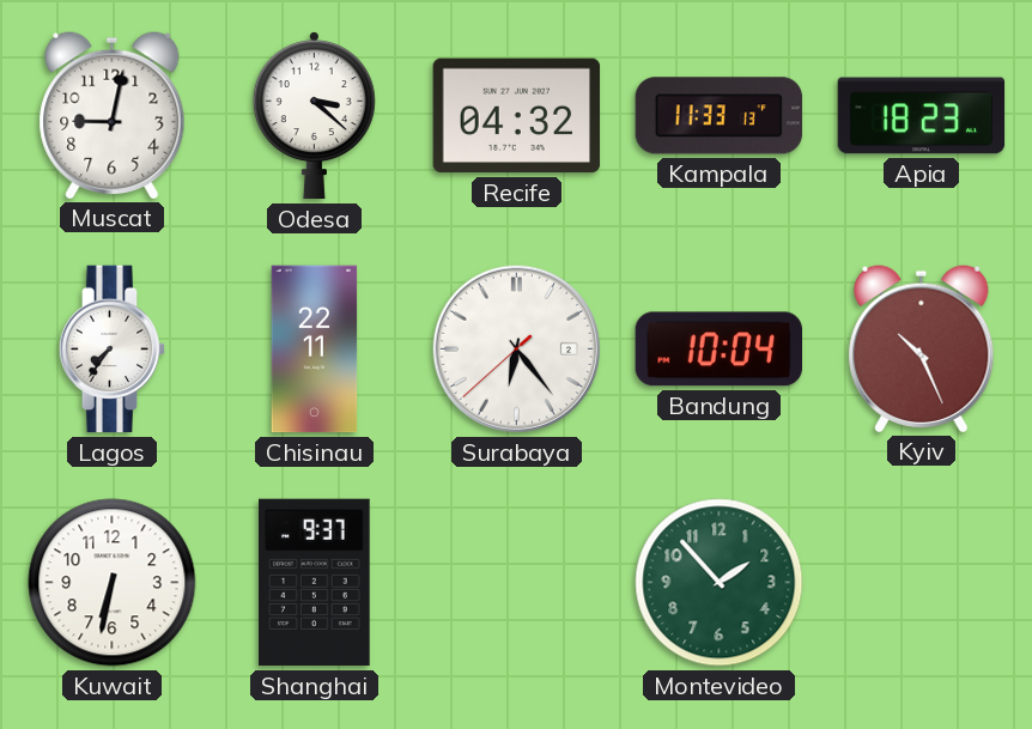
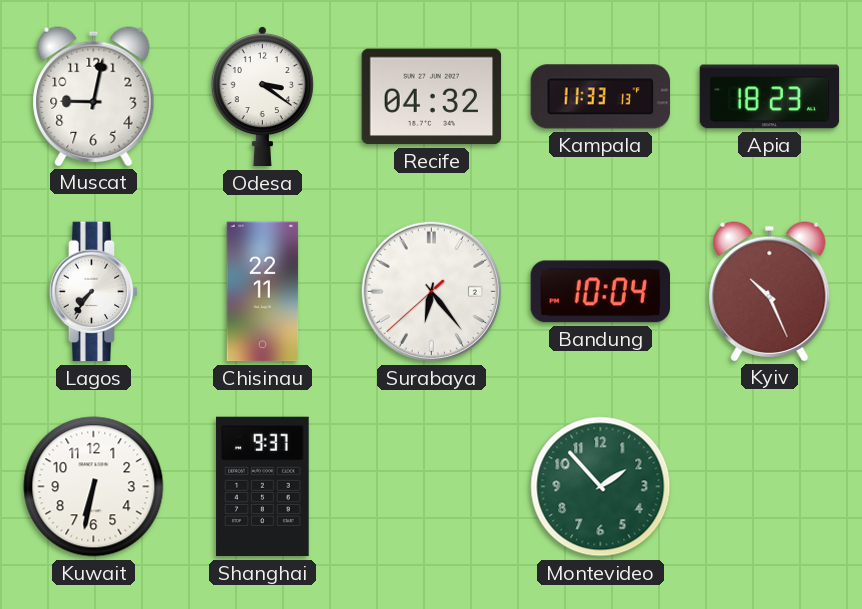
Odesa: 3:22 -> 3:21 (262, 97)
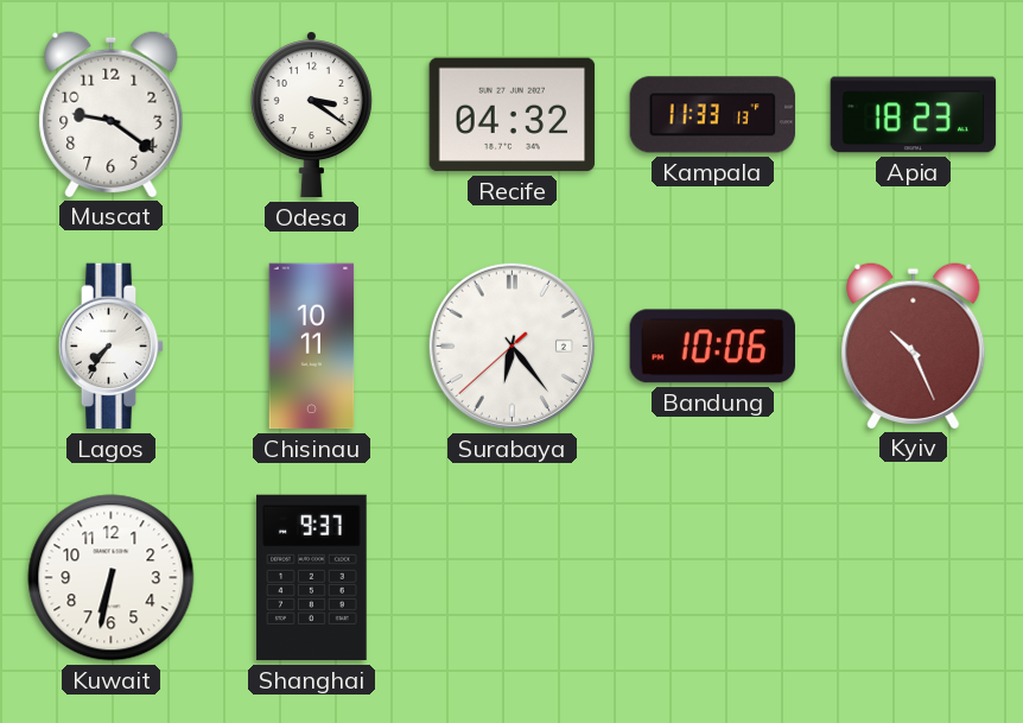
Muscat: 9:02 -> 9:21 (112, 114)
Chisinau: 22:11 -> 10:11 (312, 347)
Bandung: 10:04 -> 10:06 (712, 347)
Montevideo: 1:53 -> none (601, 487)
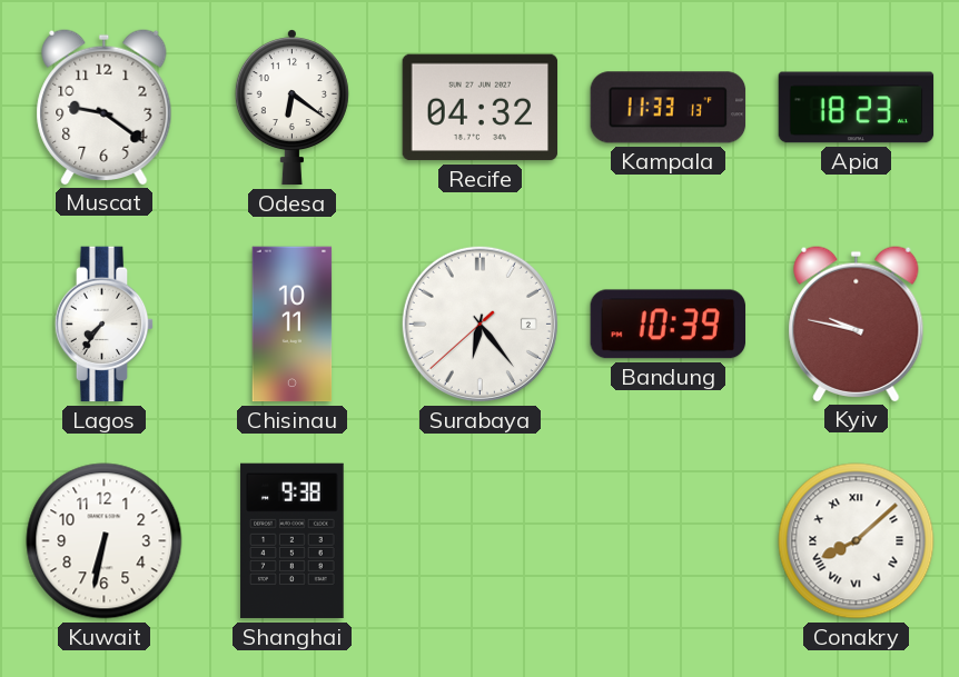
Odesa: 3:21 -> 6:21 (291, 108)
Bandung: 10:06 -> 10:39 (668, 325)
Kyiv: 10:26 -> 9:47 (857, 323)
Shanghai: 9:37 -> 9:38 (293, 541)
Conakry: none -> 8:08 (857, 541)
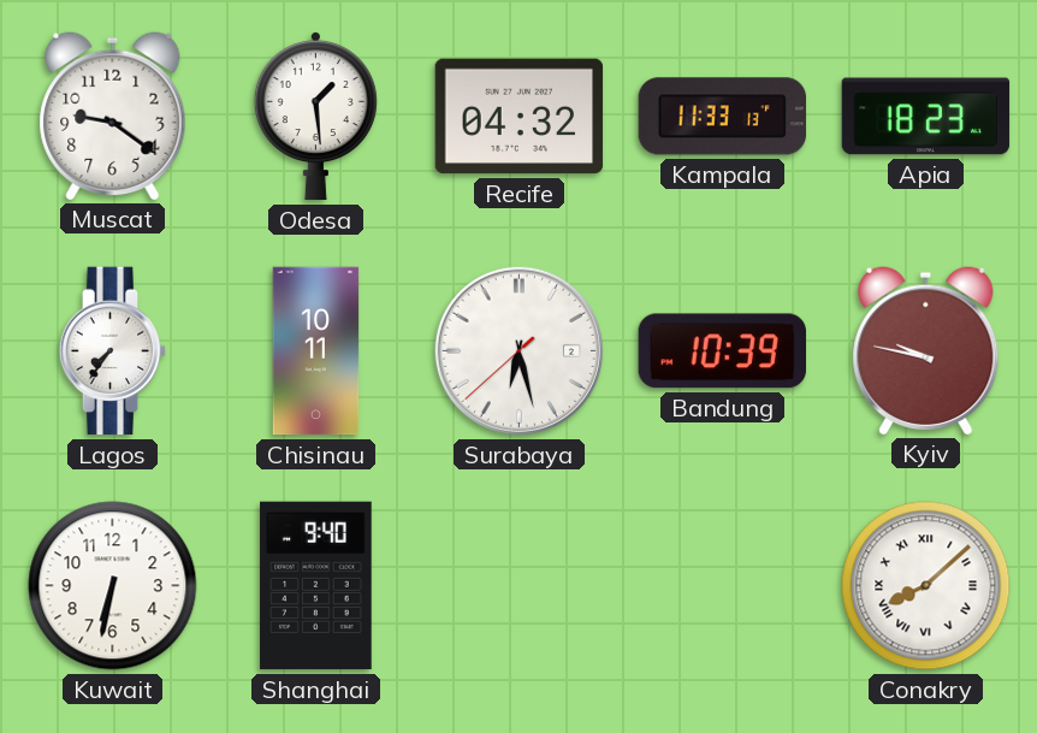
Odesa: 6:21 -> 1:29 (315, 117)
Surabaya: 6:23 -> 6:27 (518, 350)
Shanghai: 9:38 -> 9:40 (316, 586)
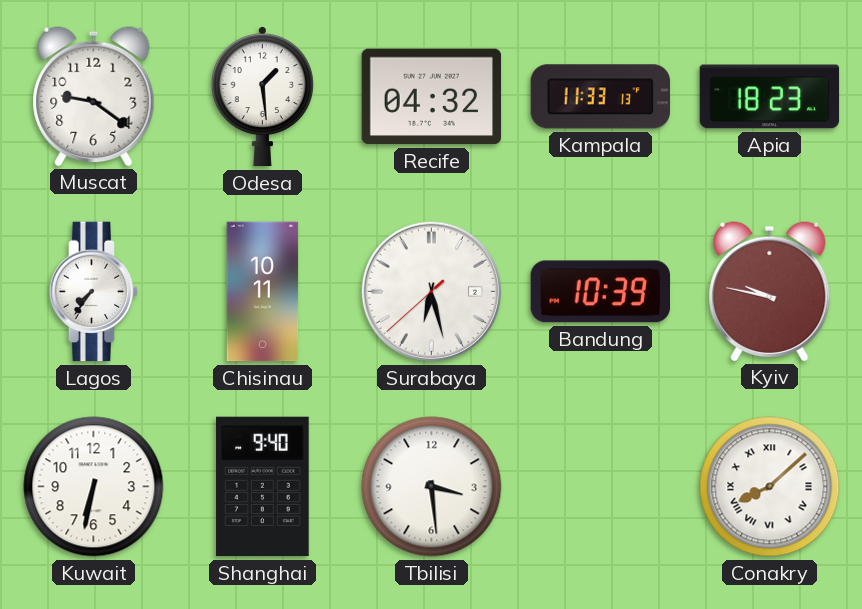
Tbilisi: none -> 3:29 (432, 487)
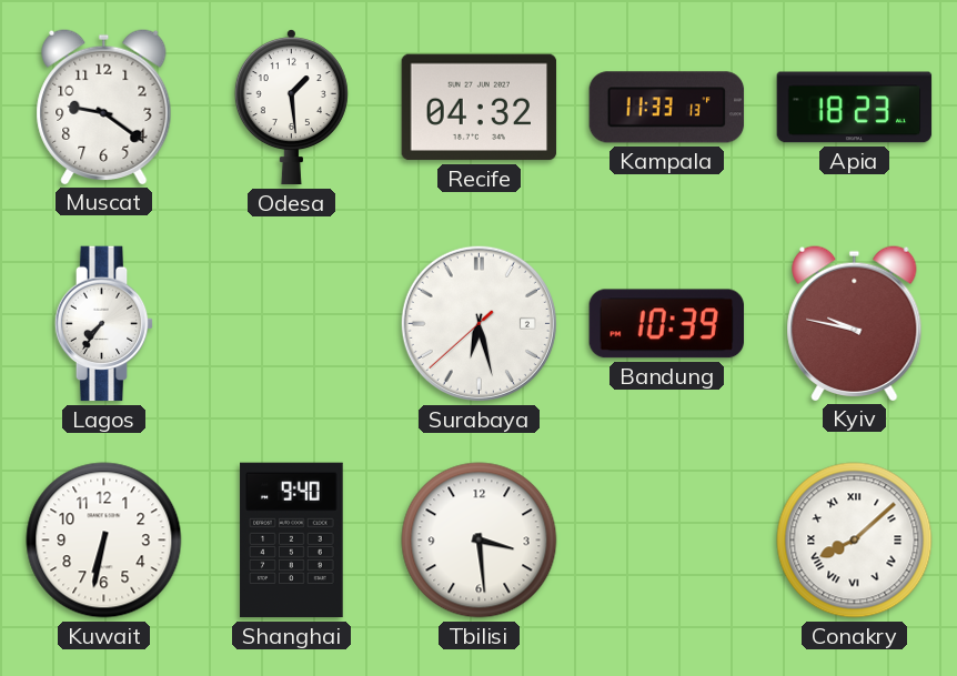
Chisinau: 10:11 -> none (263, 292)
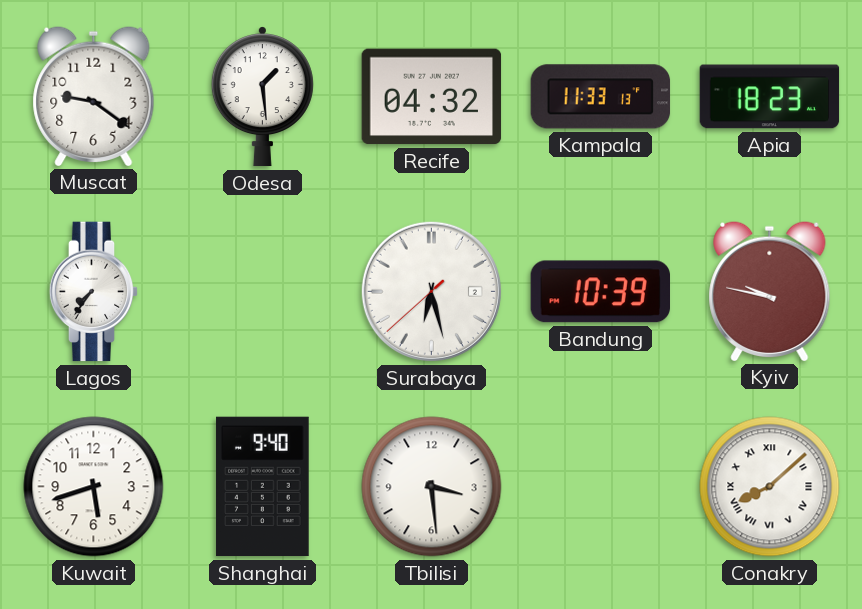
Kuwait: 6:32 -> 5:42 (94, 487)
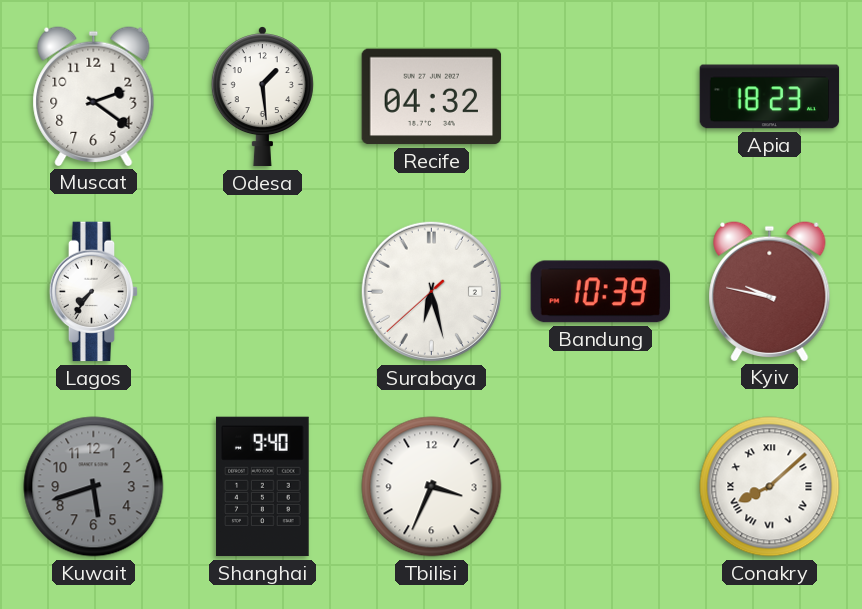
Muscat: 9:21 -> 2:21 (94, 96)
Kampala: 11:33 -> none (601, 97)
Kuwait dial: white -> grey (94, 487)
Tbilisi: 3:29 -> 3:34 (432, 487)
